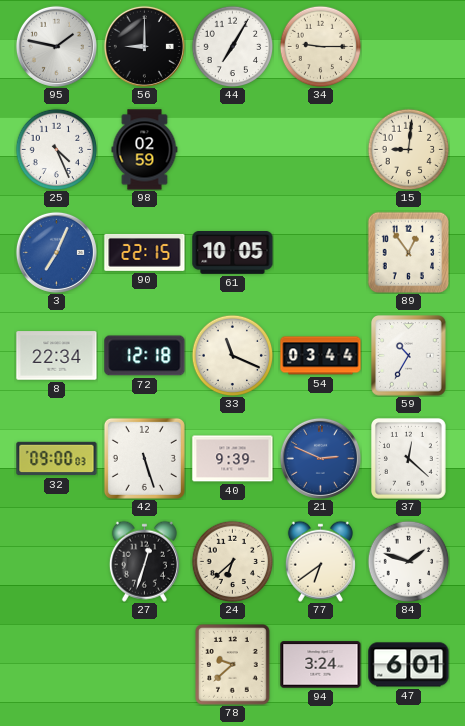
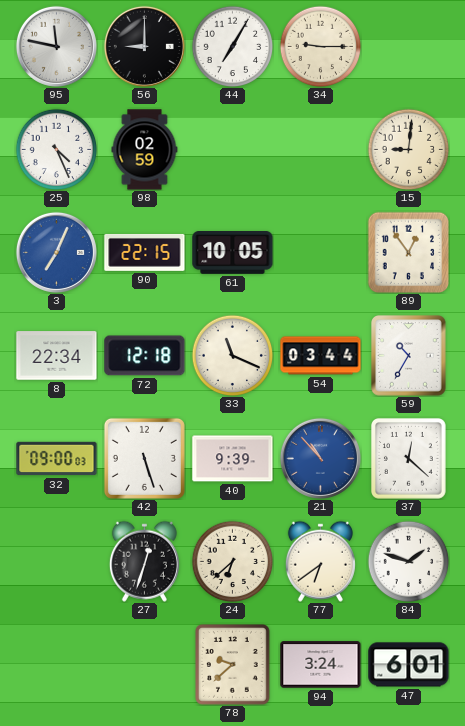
95: 1:47 -> 11:47 (56, 46)
21: 2:49 -> 10:53 (320, 458)
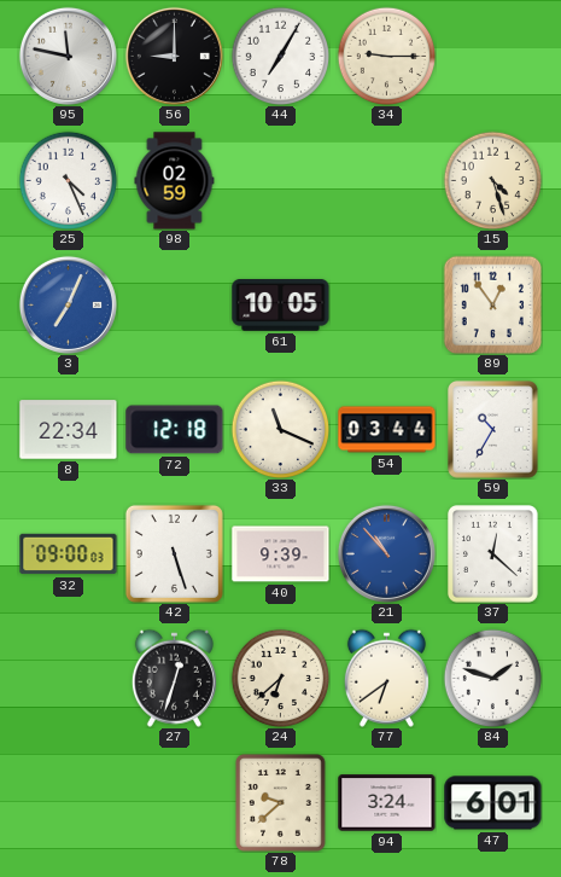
15: 9:01 -> 4:27 (492, 180)
90: 22:15 -> none (145, 253)
